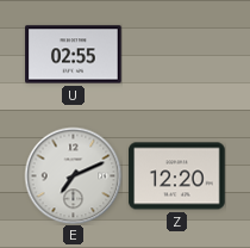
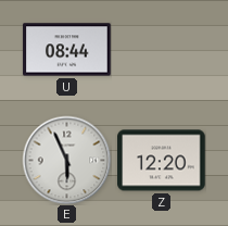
U: 02:55 -> 08:44 (67, 50)
E: 7:11 -> 5:56 (66, 160)
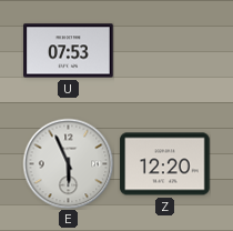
U: 08:44 -> 07:53 (69, 51)
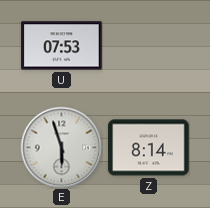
E: 5:56 -> 5:57 (61, 147)
Z: 12:20 -> 8:14 (149, 148)
